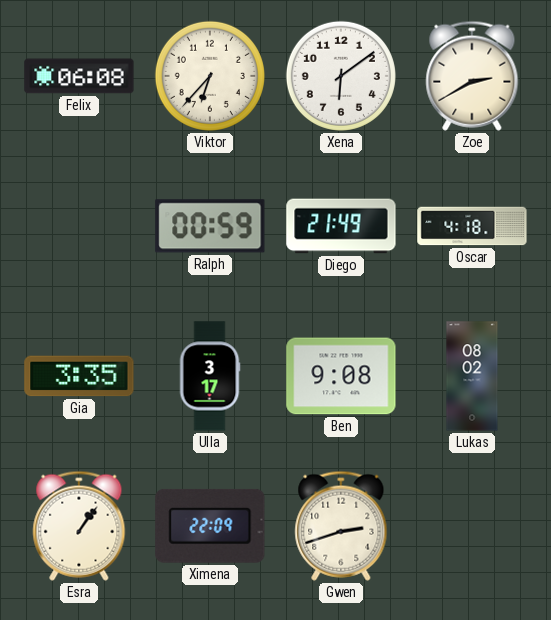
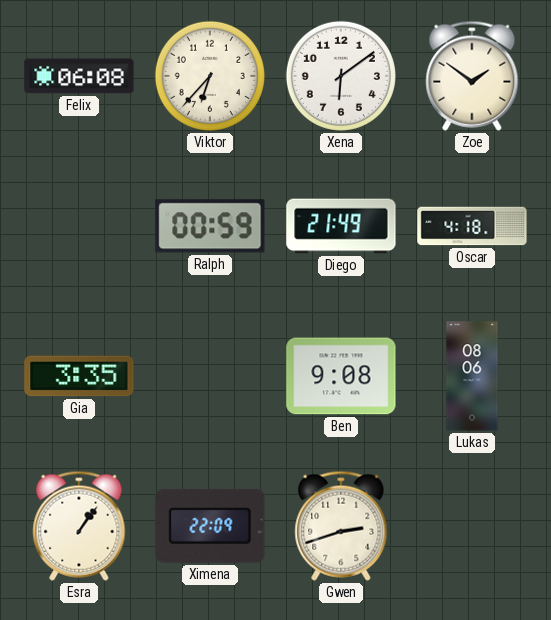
Zoe: 2:40 -> 1:51 (472, 76)
Ulla: 3:17 -> none (210, 376)
Lukas: 08:02 -> 08:06 (472, 376)
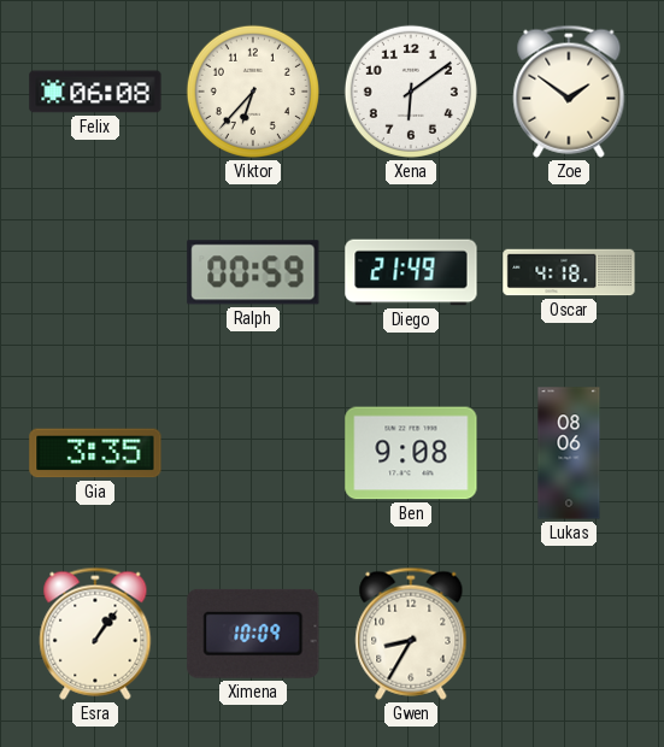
Ximena: 22:09 -> 10:09 (253, 634)
Gwen: 2:42 -> 8:35 (411, 634)
